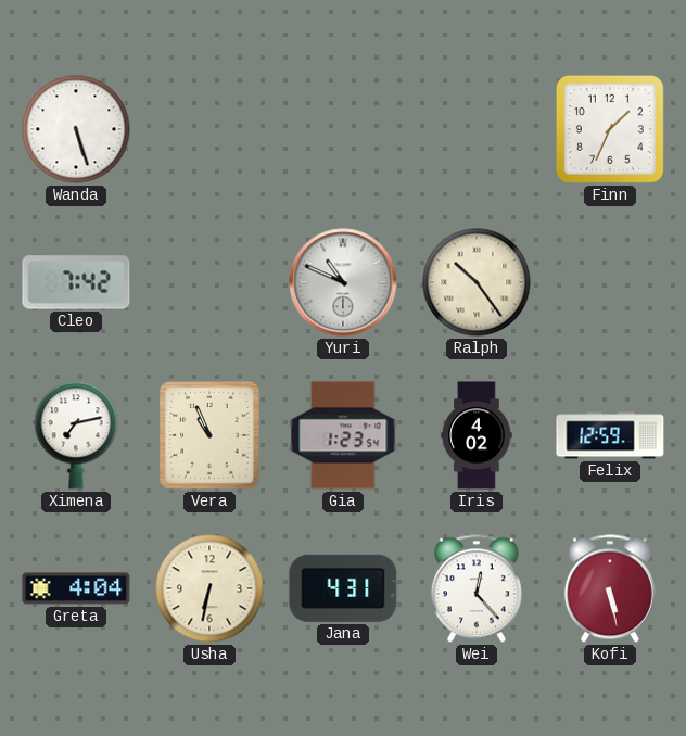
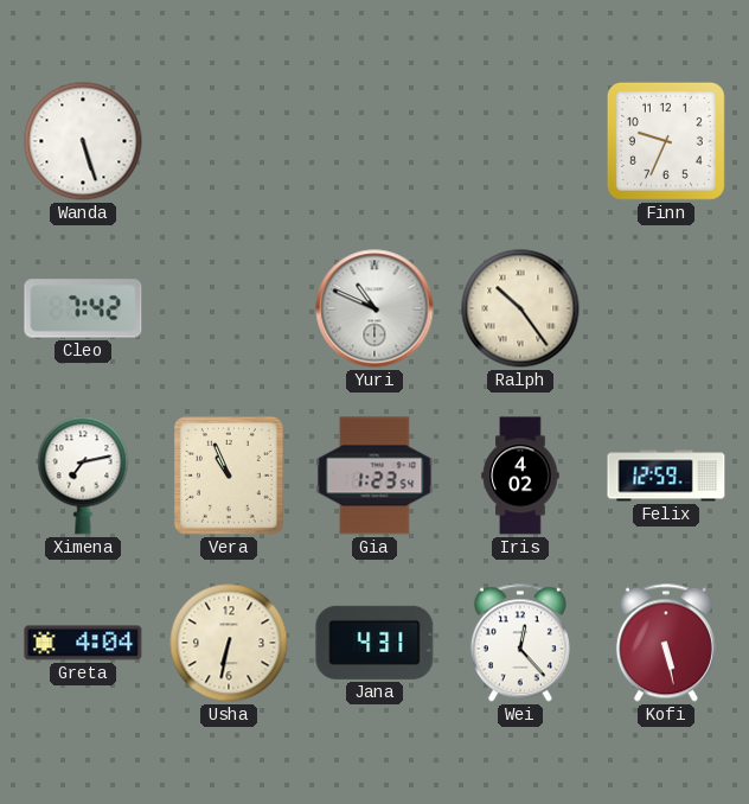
Finn: 1:34 -> 9:34 (666, 141)
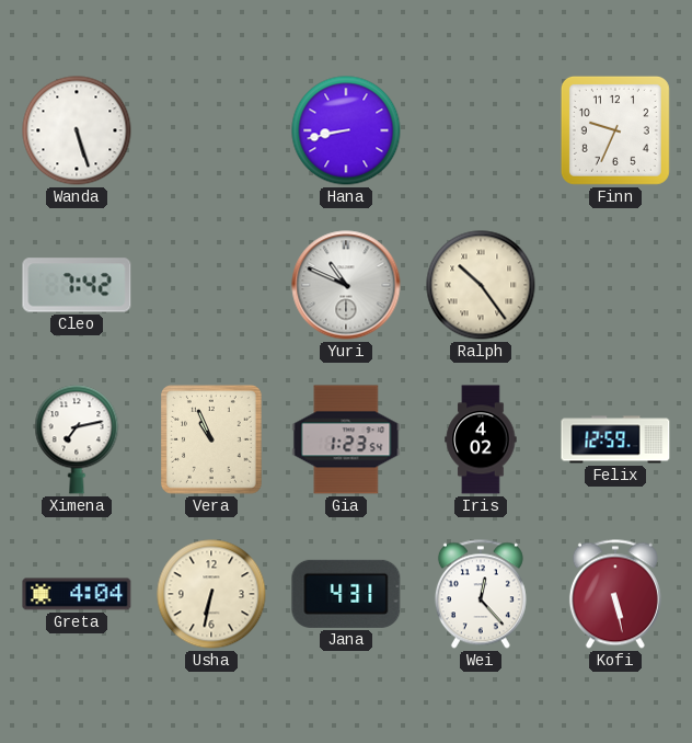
Hana: none -> 8:43 (346, 130)
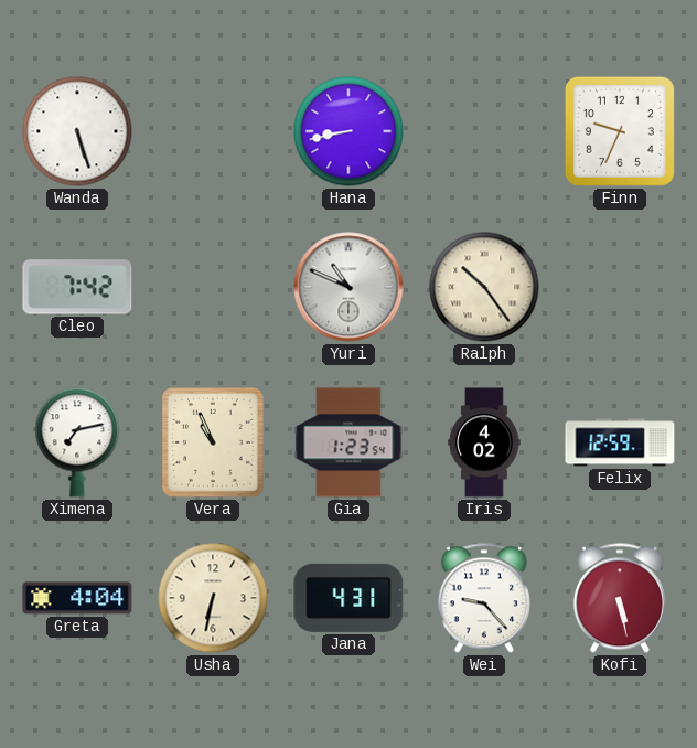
Wei: 12:23 -> 9:23 (484, 598)
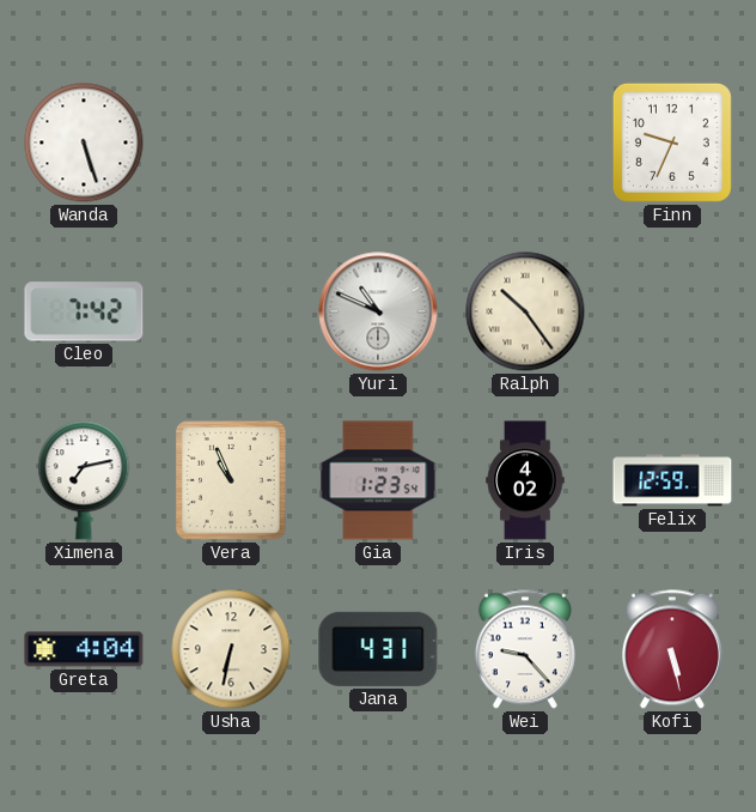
Hana: 8:43 -> none (349, 131)
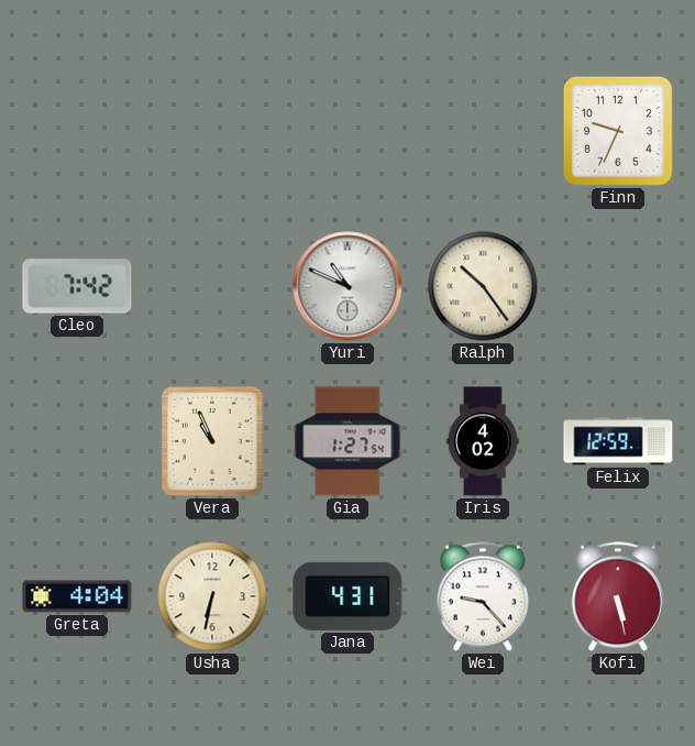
Wanda: 5:27 -> none (84, 143)
Ximena: 7:13 -> none (84, 480)
Gia: 1:23 -> 1:27 (347, 441)
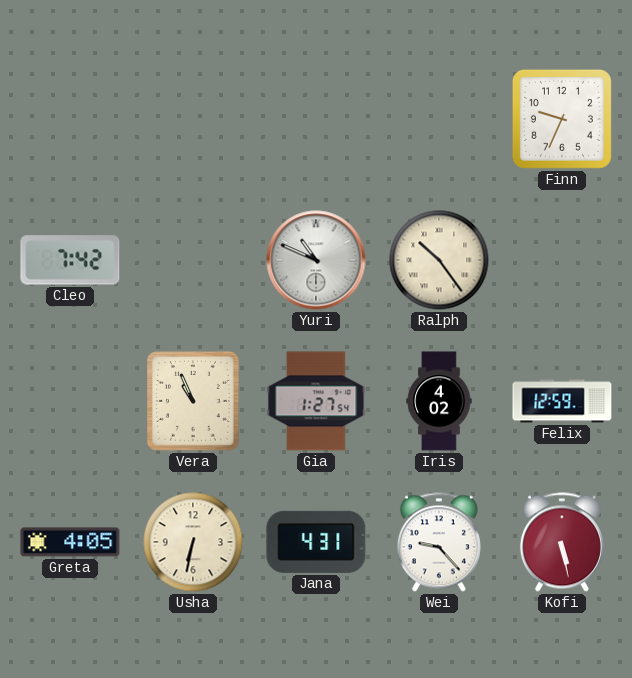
Greta: 4:04 -> 4:05 (70, 542)
